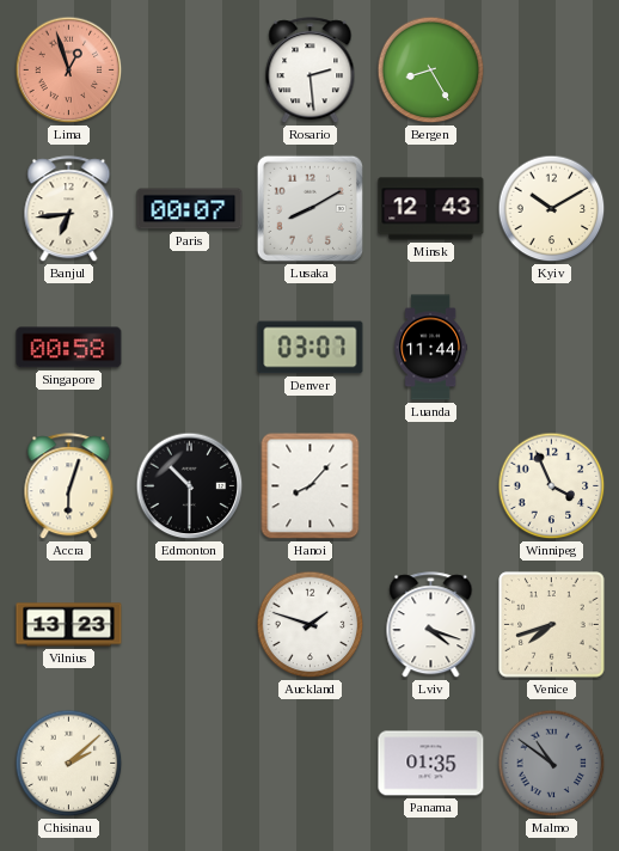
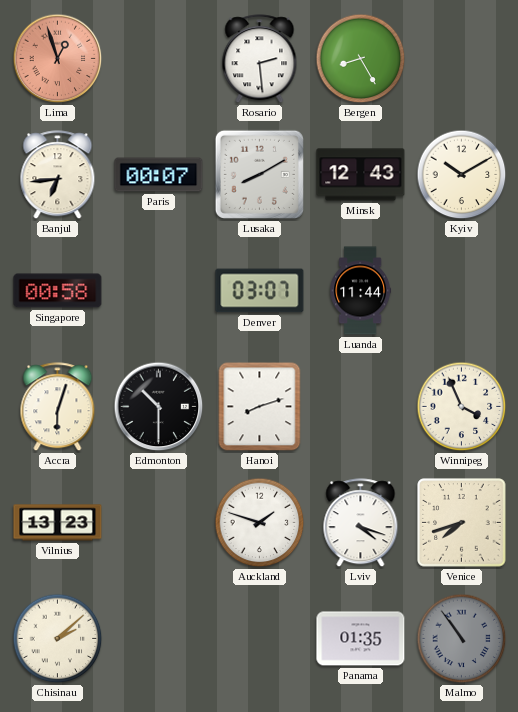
Hanoi: 8:07 -> 8:12 (260, 407)
Malmo: 10:51 -> 10:54 (462, 639)
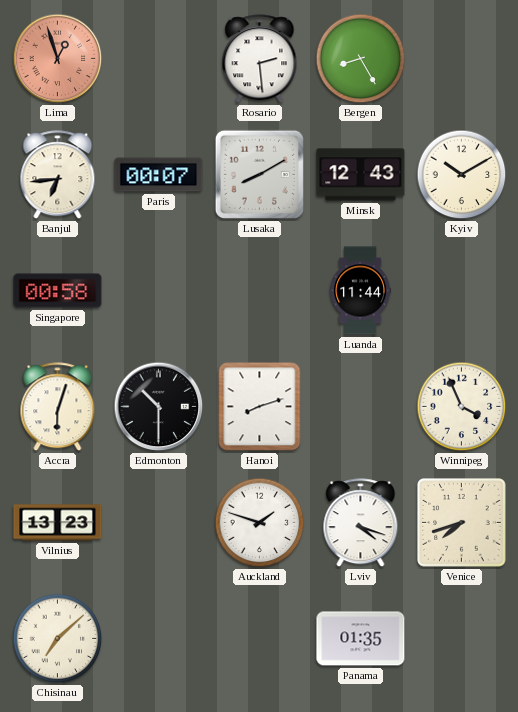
Denver: 03:07 -> none (260, 291)
Chisinau: 2:08 -> 7:08 (58, 639)
Malmo: 10:54 -> none (462, 639)
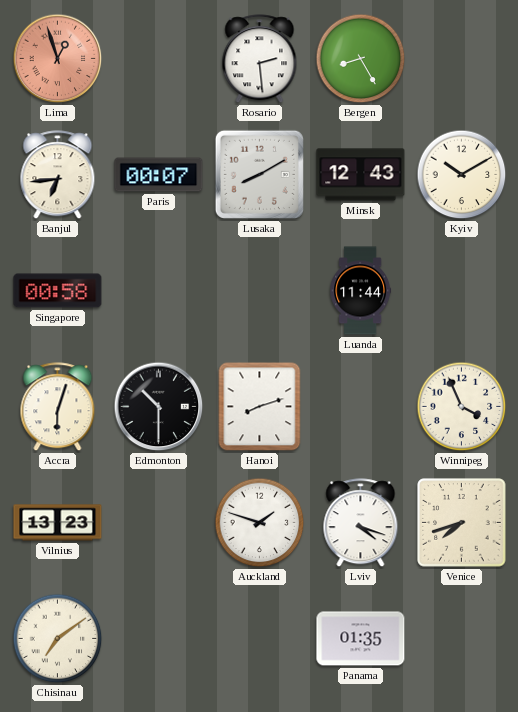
Chisinau: 7:08 -> 7:09 (58, 639)
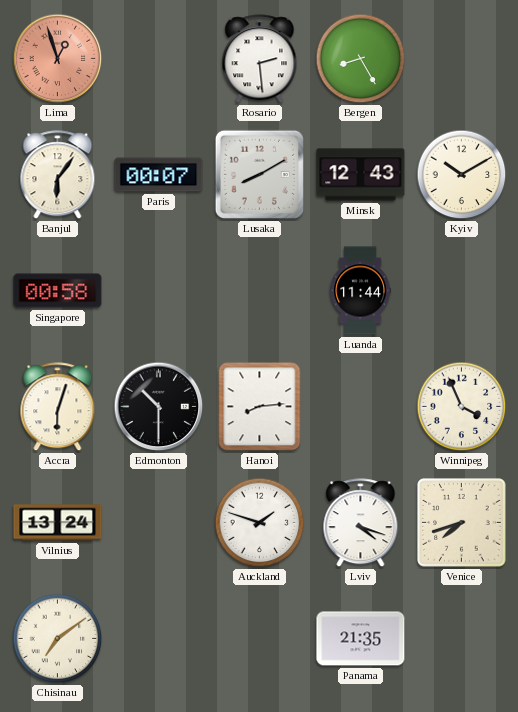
Banjul: 6:44 -> 6:06 (58, 175)
Hanoi: 8:12 -> 8:14 (260, 407)
Vilnius: 13:23 -> 13:24 (58, 523)
Panama: 01:35 -> 21:35 (361, 639)
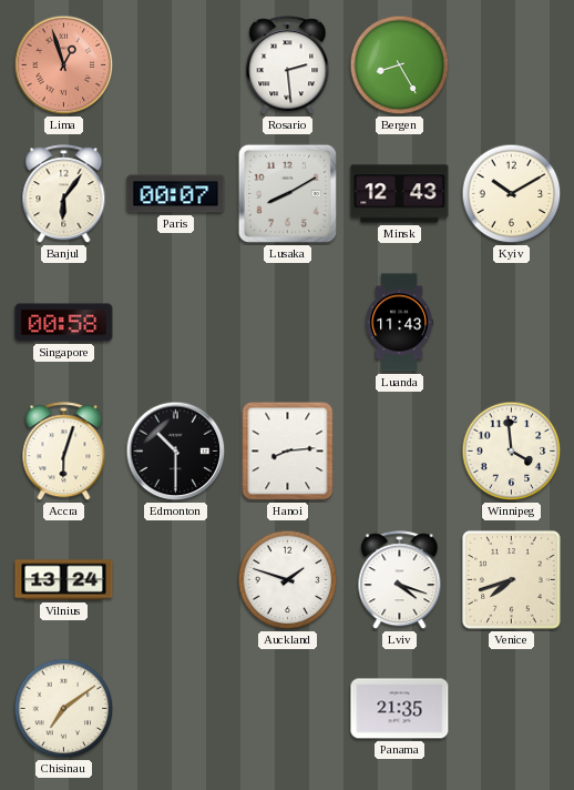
Luanda: 11:44 -> 11:43 (400, 323)
Winnipeg: 3:56 -> 3:59 (512, 452)
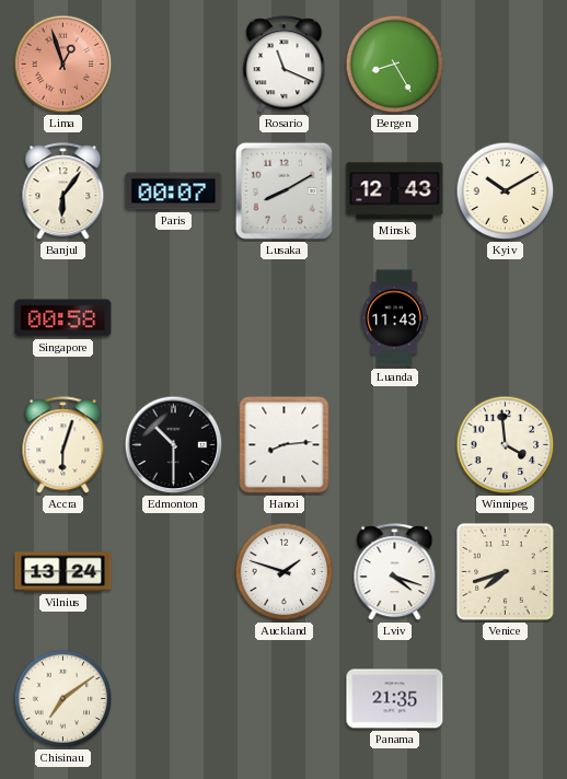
Rosario: 2:29 -> 11:19 (285, 65)
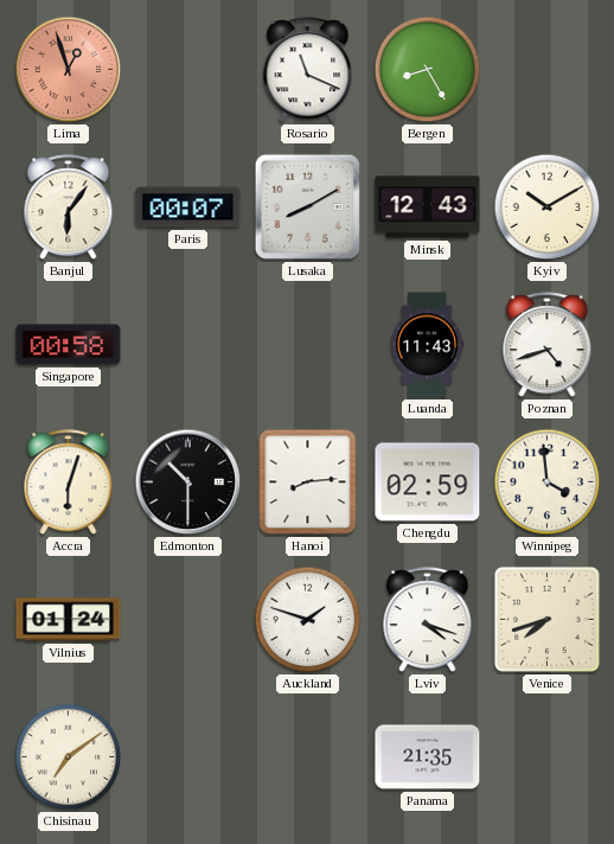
Poznan: none -> 4:42 (548, 345)
Chengdu: none -> 02:59 (428, 482)
Vilnius: 13:24 -> 01:24 (69, 620)
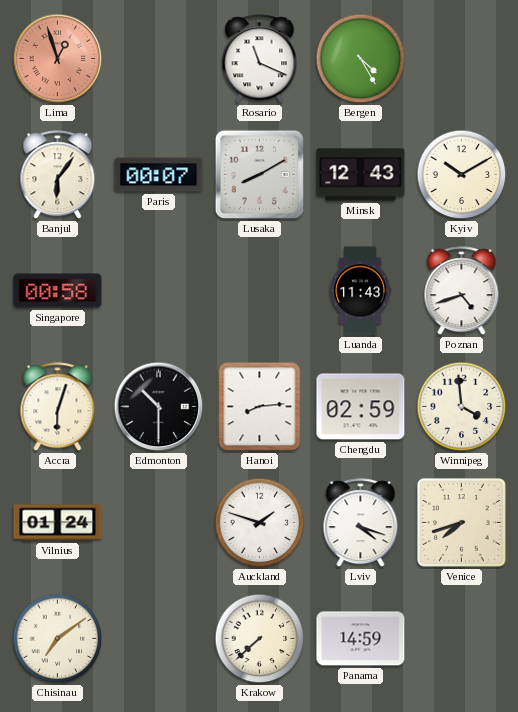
Bergen: 8:25 -> 4:25 (361, 59)
Krakow: none -> 7:38 (260, 639)
Panama: 21:35 -> 14:59 (361, 639)
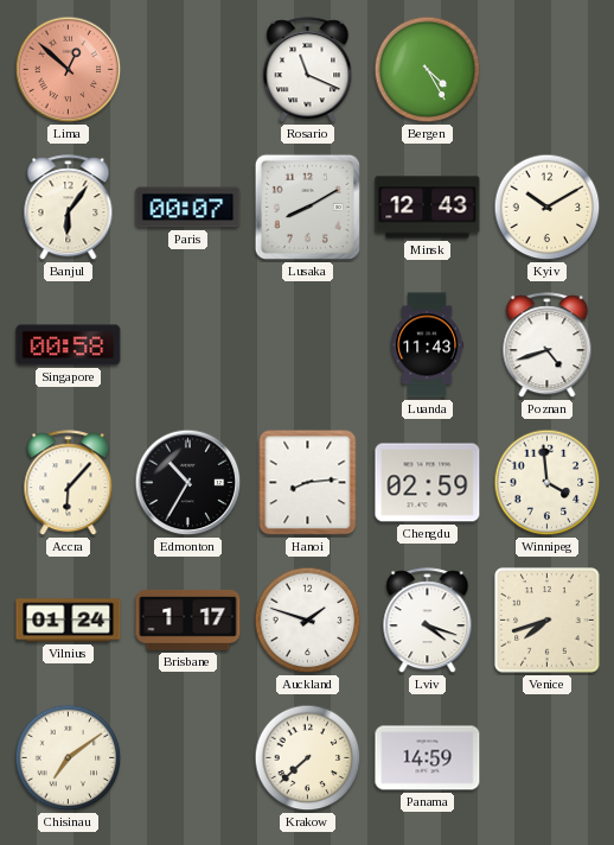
Lima: 12:57 -> 12:52 (69, 70)
Accra: 6:03 -> 6:07 (69, 483)
Edmonton: 10:30 -> 10:35 (188, 483)
Brisbane: none -> 1:17 (188, 620)
